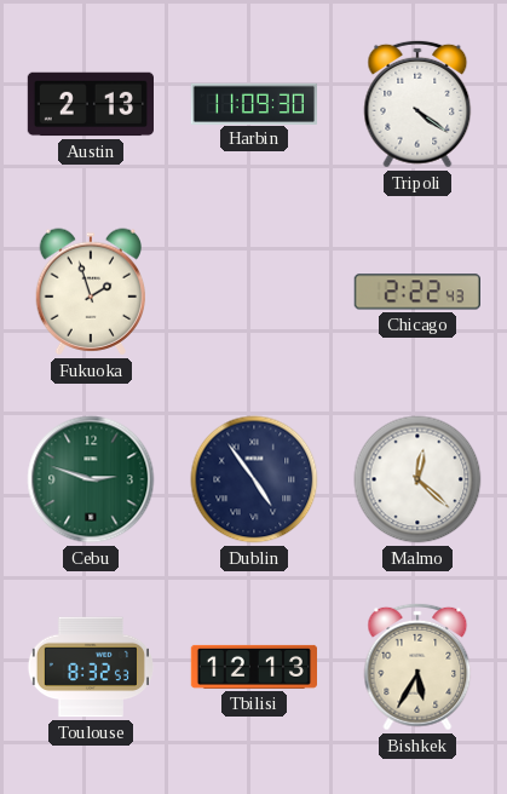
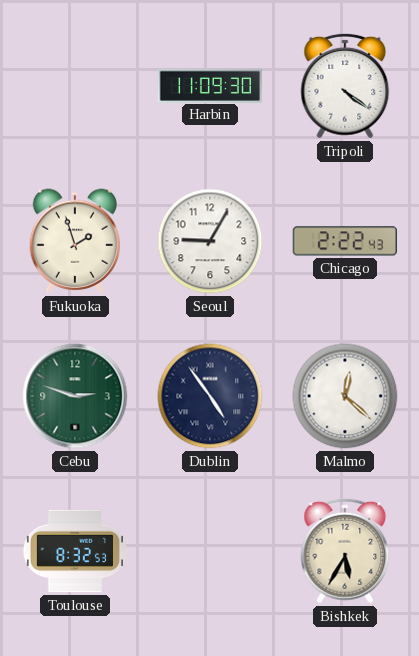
Austin: 2:13 -> none (90, 104)
Seoul: none -> 9:05 (210, 241)
Tbilisi: 12:13 -> none (253, 667)
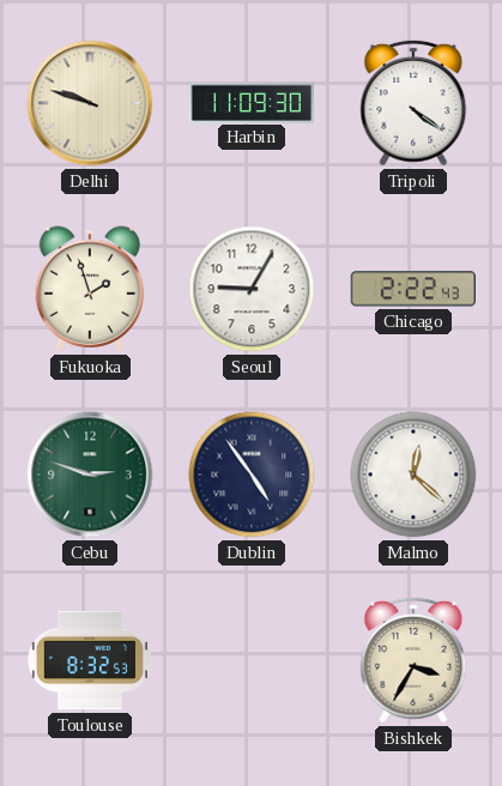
Delhi: none -> 9:48 (90, 103)
Bishkek: 5:35 -> 3:35 (413, 660)
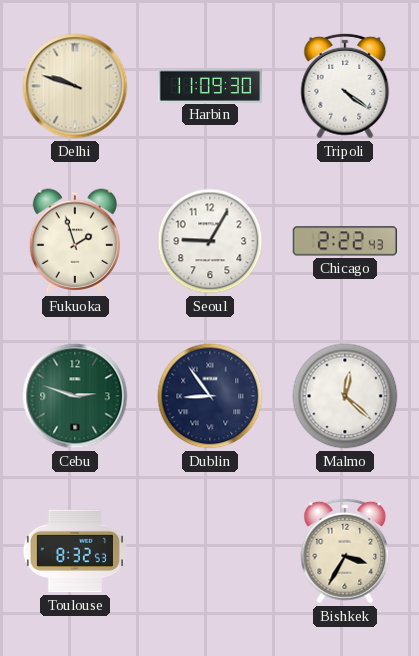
Dublin: 4:54 -> 8:54 (210, 396)
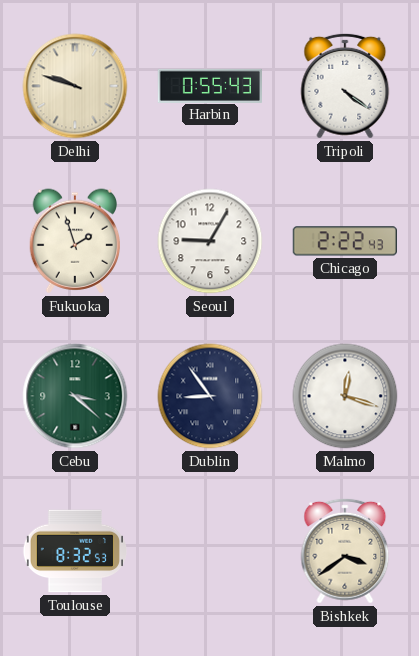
Harbin: 11:09 -> 0:55 (210, 85)
Cebu: 2:48 -> 3:22 (75, 396)
Malmo: 12:22 -> 12:18 (345, 396)
Bishkek: 3:35 -> 3:39 (345, 551)
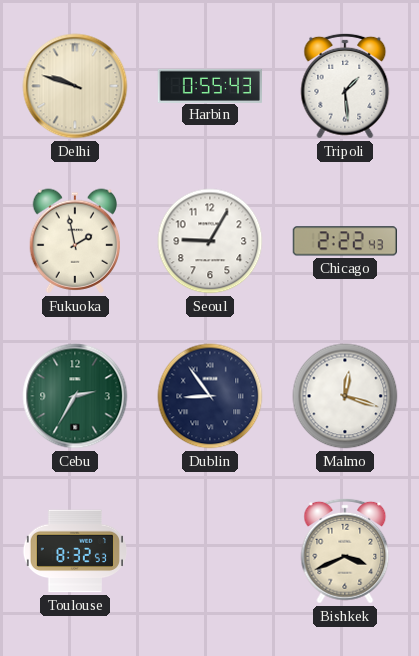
Tripoli: 4:21 -> 1:29 (345, 86)
Fukuoka: 1:57 -> 1:58 (74, 241)
Cebu: 3:22 -> 2:35 (75, 396)
Bishkek: 3:39 -> 3:41 (345, 551)
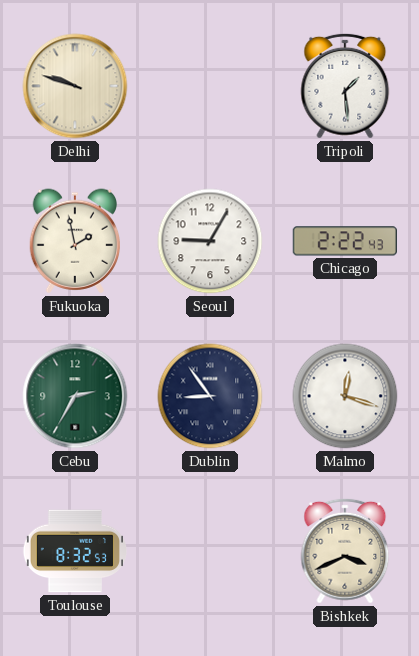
Harbin: 0:55 -> none (210, 85)
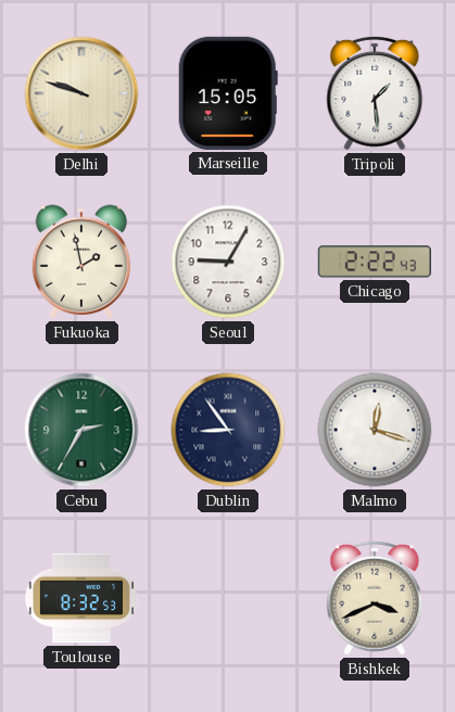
Marseille: none -> 15:05 (228, 93)
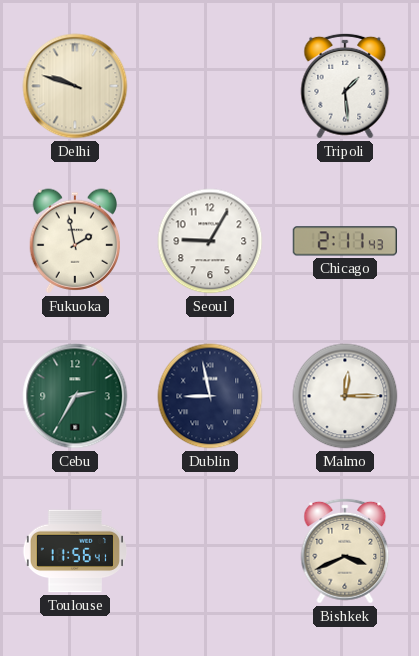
Marseille: 15:05 -> none (228, 93)
Chicago: 2:22 -> 2:11 (345, 241)
Dublin: 8:54 -> 8:58 (210, 396)
Malmo: 12:18 -> 12:15 (345, 396)
Toulouse: 8:32 -> 11:56 (75, 551)
